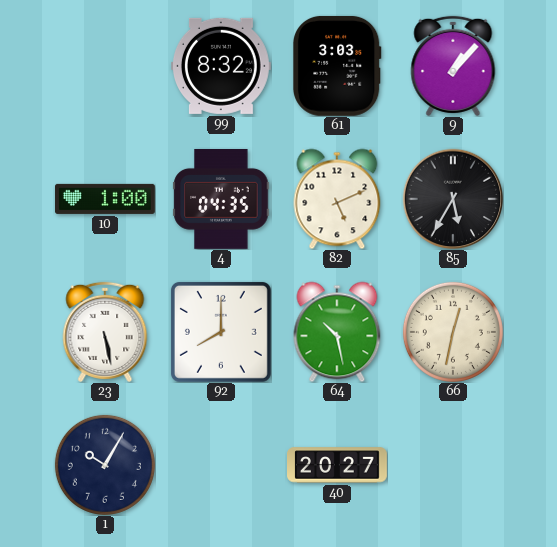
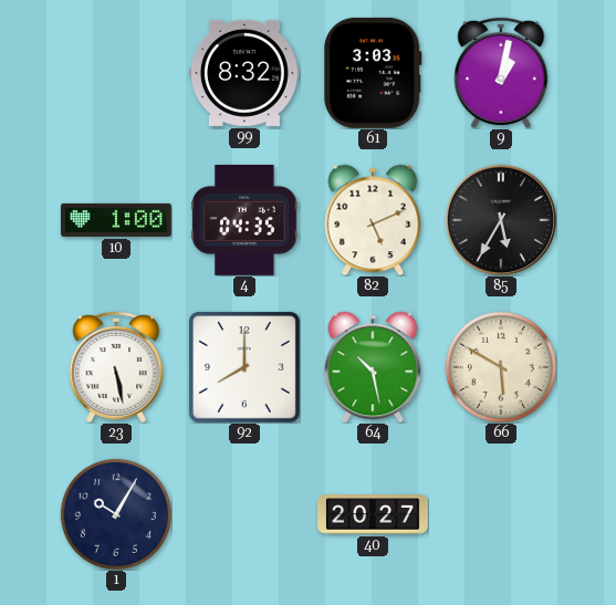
9: 1:07 -> 1:02 (501, 73)
66: 12:32 -> 5:50 (501, 367)
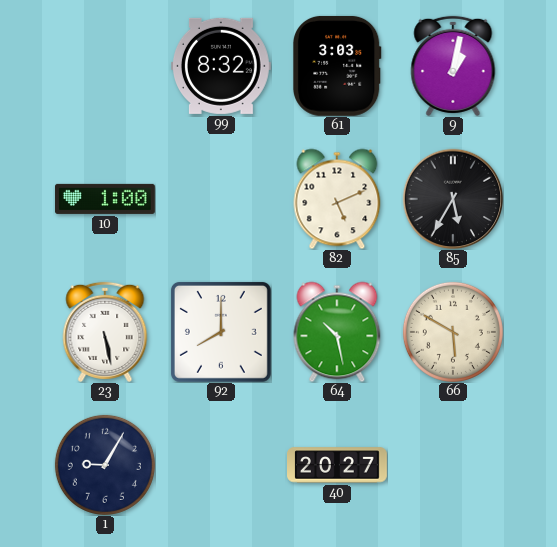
4: 04:35 -> none (244, 220)
1: 10:05 -> 9:05 (105, 465)
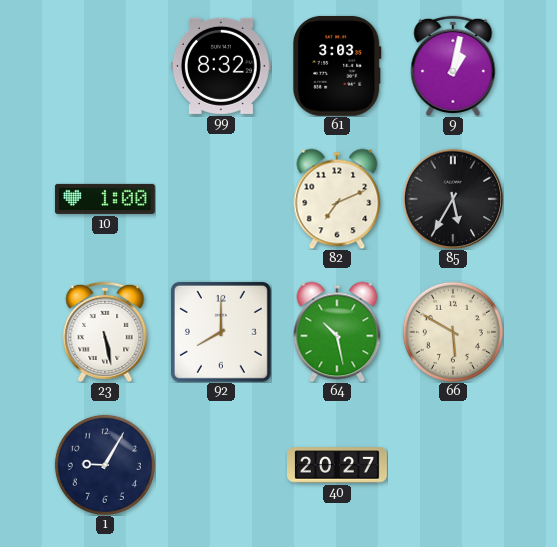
82: 5:11 -> 7:11 (337, 199)
